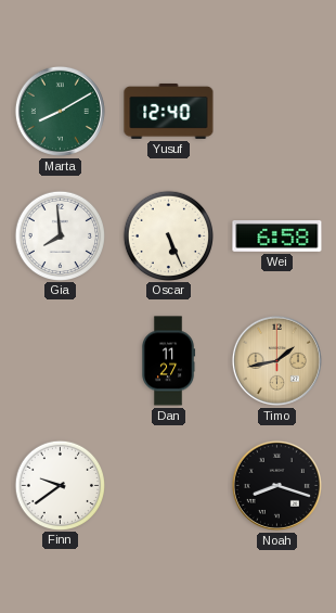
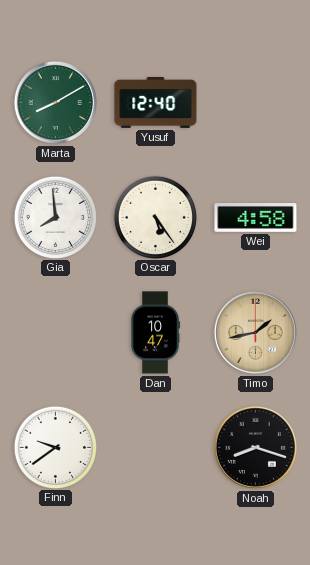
Oscar: 5:26 -> 5:24 (155, 217)
Wei: 6:58 -> 4:58 (256, 218)
Dan: 11:27 -> 10:47 (155, 333)
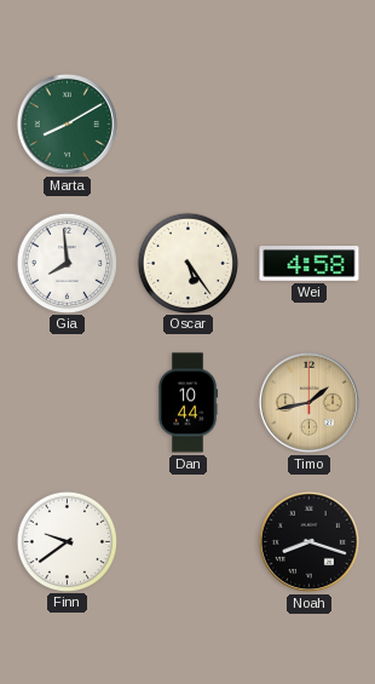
Yusuf: 12:40 -> none (156, 103)
Dan: 10:47 -> 10:44 (187, 403)
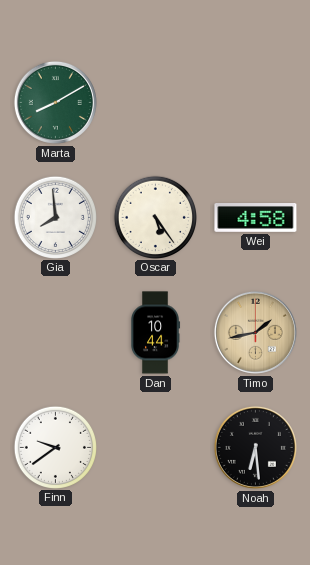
Noah: 8:18 -> 6:29 (255, 447)
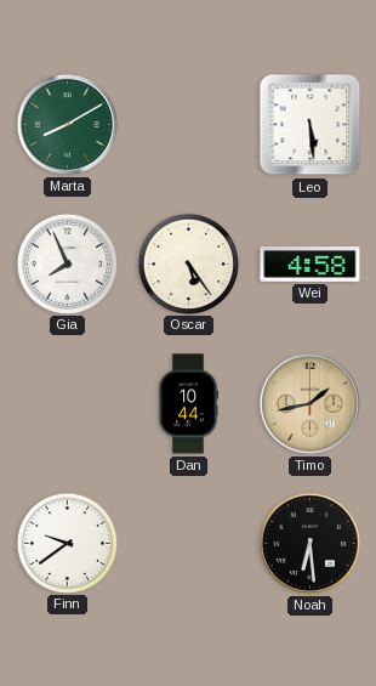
Leo: none -> 5:29 (311, 125)
Gia: 7:59 -> 7:56 (67, 263)
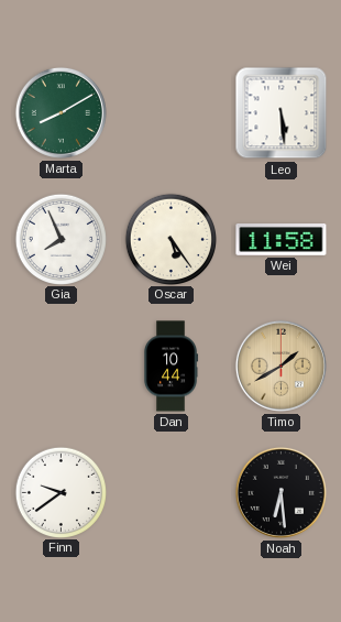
Wei: 4:58 -> 11:58 (282, 240)
Timo: 1:43 -> 1:40 (280, 365)
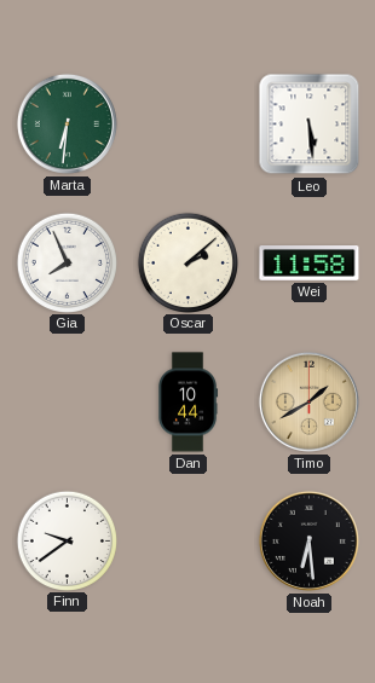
Marta: 8:10 -> 6:31 (67, 123)
Oscar: 5:24 -> 2:08 (187, 262)
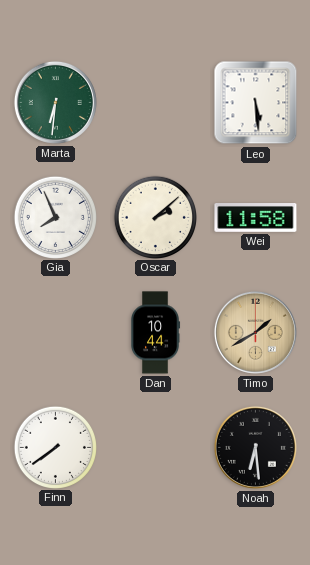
Finn: 9:39 -> 7:39 (55, 447)
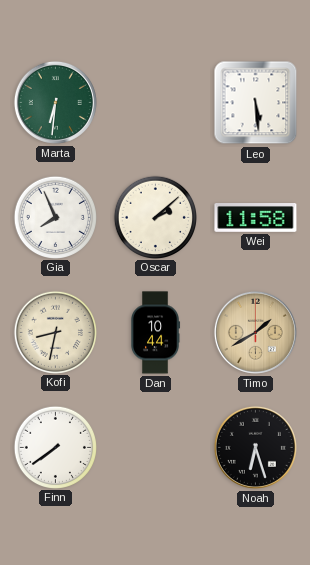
Kofi: none -> 8:32 (55, 332)
Noah: 6:29 -> 6:27 (255, 447)
